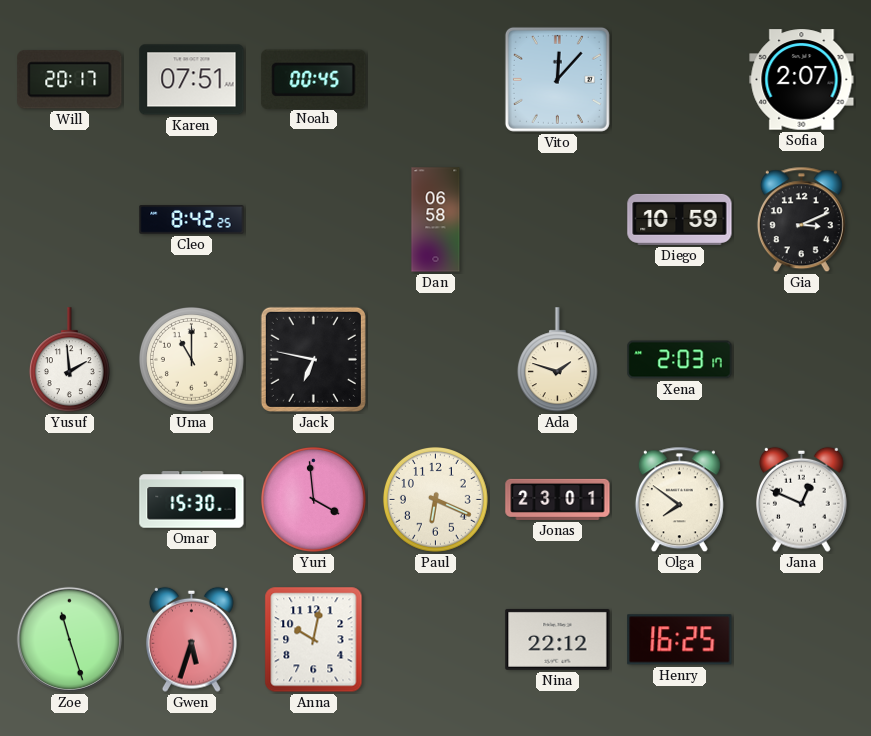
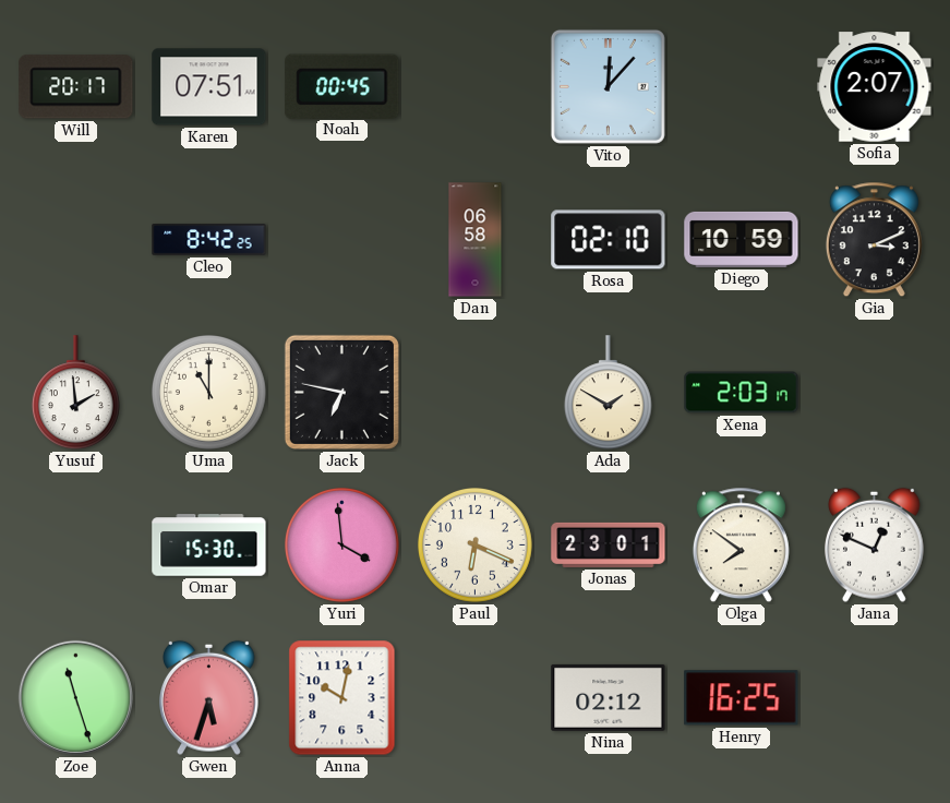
Rosa: none -> 02:10 (609, 240)
Ada: 1:48 -> 1:50 (608, 393)
Nina: 22:12 -> 02:12 (609, 697)
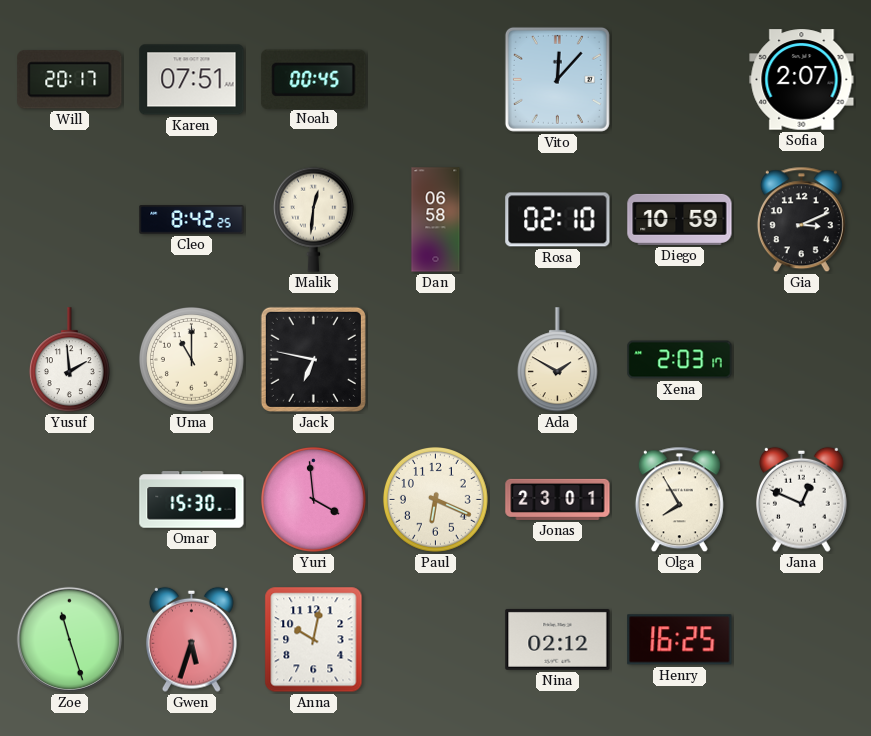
Malik: none -> 12:31 (313, 219)
Olga: 7:51 -> 7:55 (679, 500)
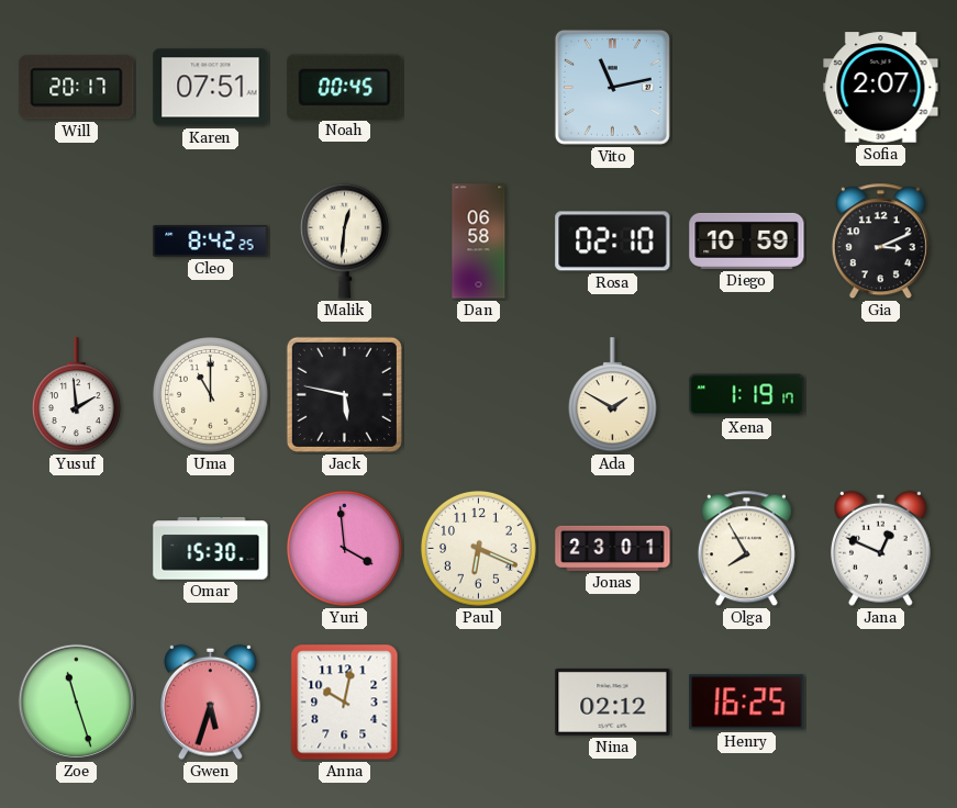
Vito: 12:07 -> 11:13 (612, 87)
Jack: 6:47 -> 5:47 (344, 394)
Xena: 2:03 -> 1:19 (747, 395)
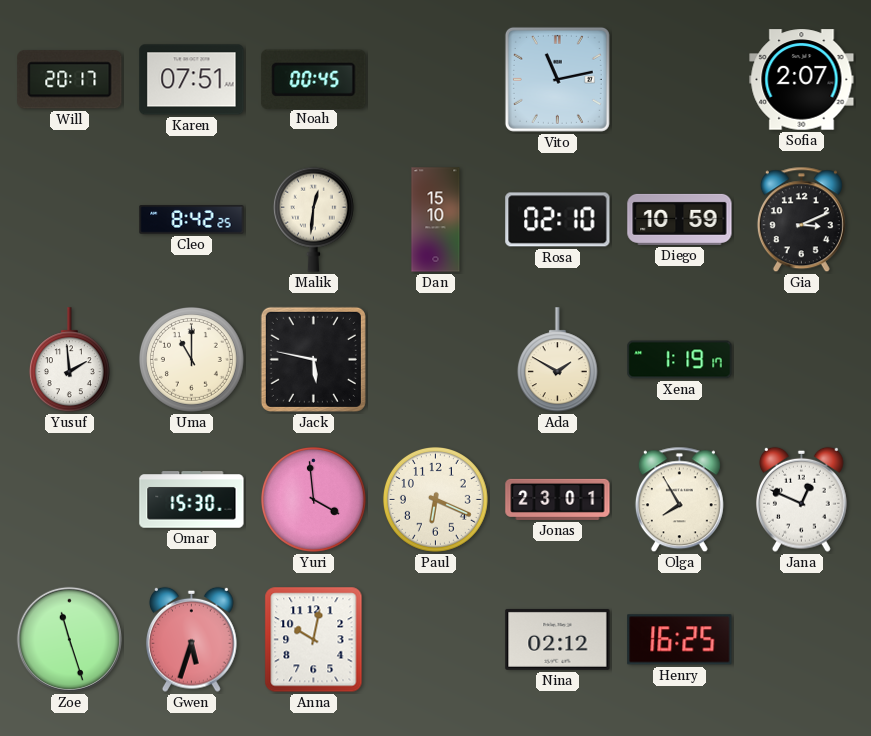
Dan: 06:58 -> 15:10 (436, 220)
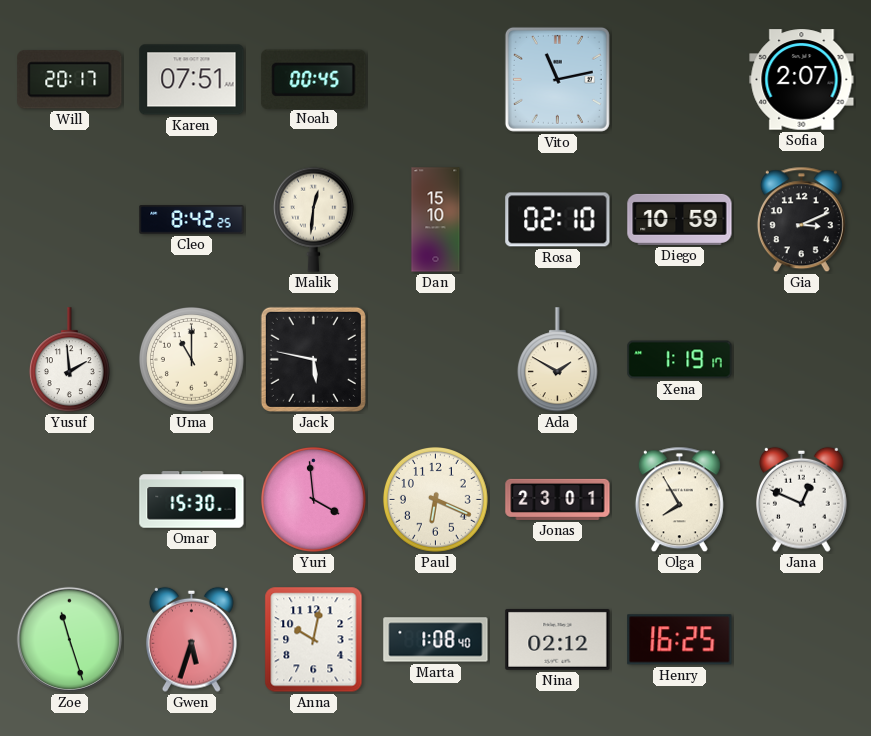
Marta: none -> 1:08 (436, 640)
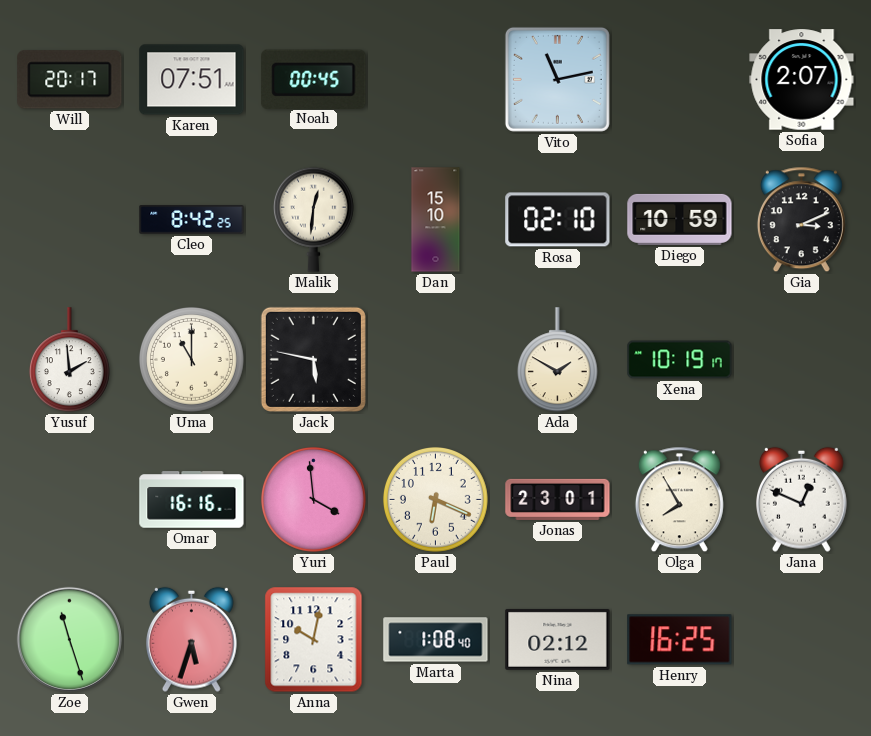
Xena: 1:19 -> 10:19 (680, 360)
Omar: 15:30 -> 16:16 (192, 500)
